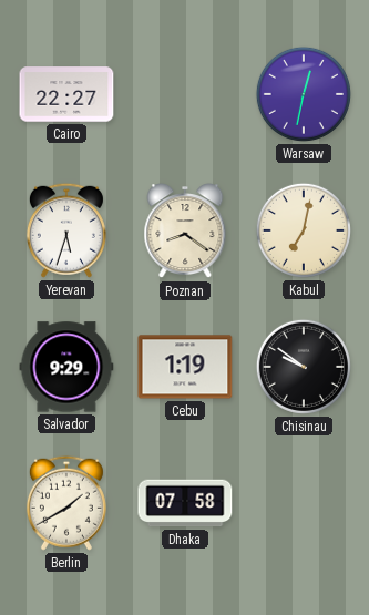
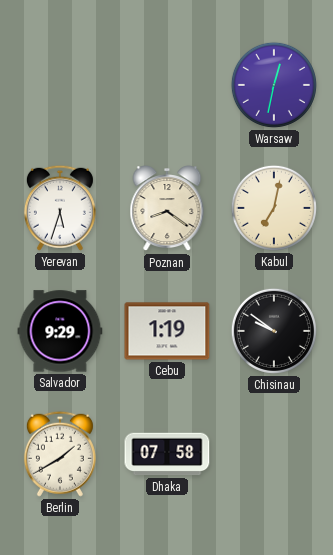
Cairo: 22:27 -> none (66, 94)
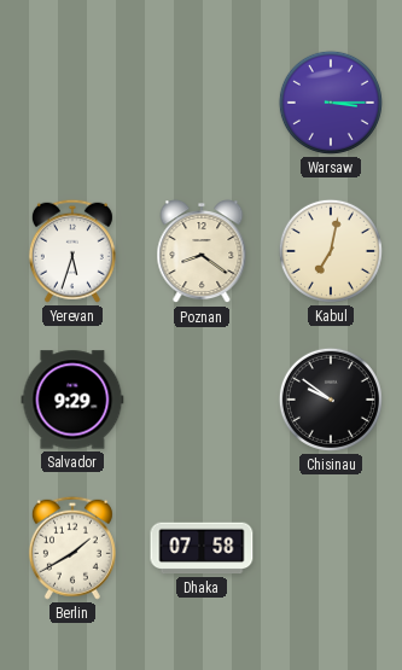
Warsaw: 12:32 -> 3:15 (331, 103)
Cebu: 1:19 -> none (167, 331)
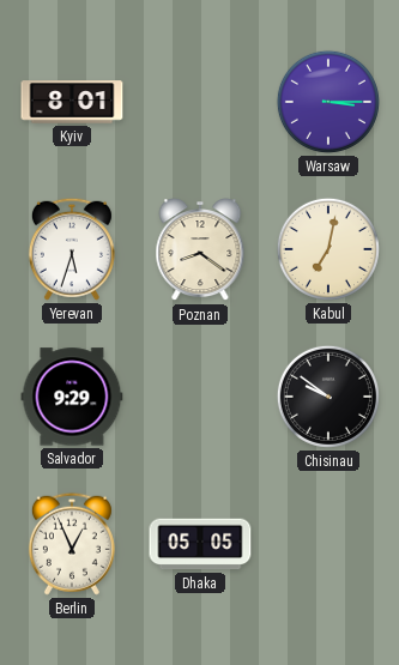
Kyiv: none -> 8:01 (72, 102)
Berlin: 1:40 -> 12:56 (72, 544)
Dhaka: 07:58 -> 05:05 (200, 544)
